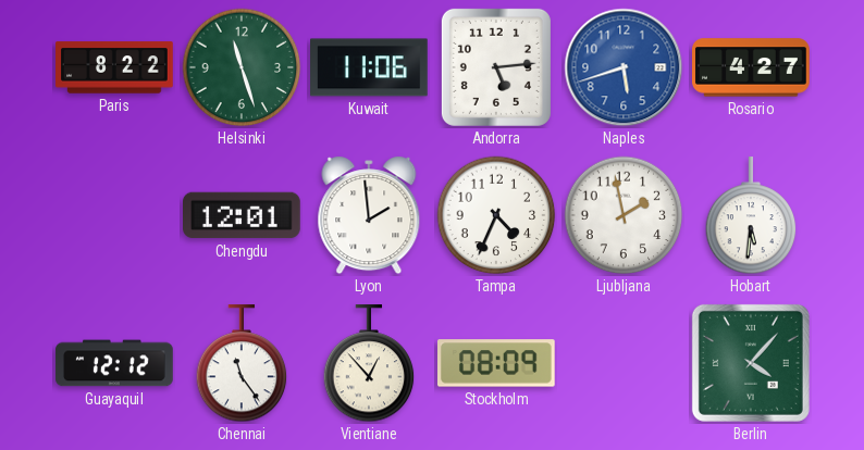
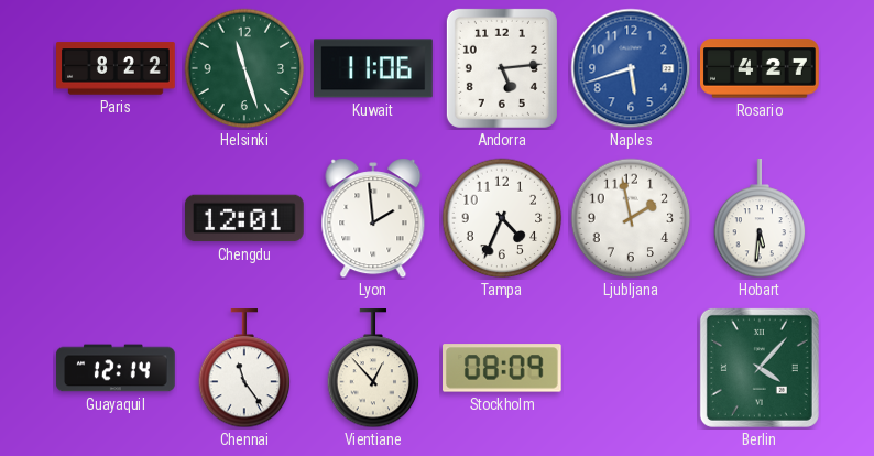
Guayaquil: 12:12 -> 12:14 (116, 368)
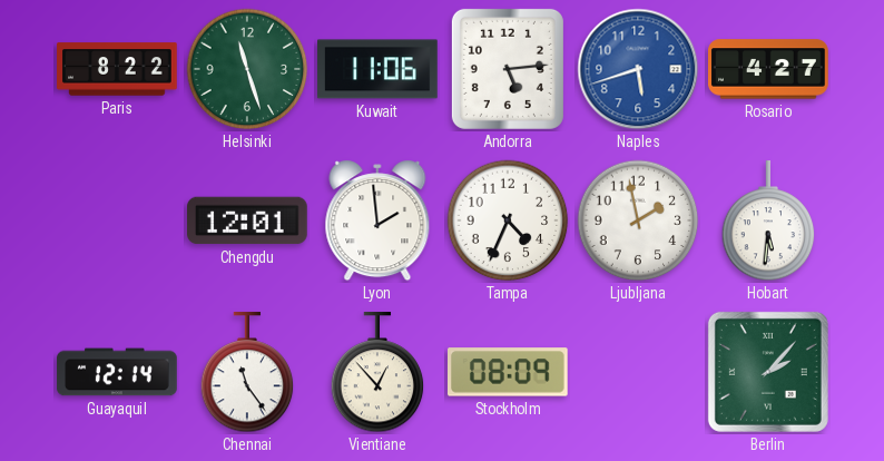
Berlin: 4:07 -> 2:07 (768, 372)
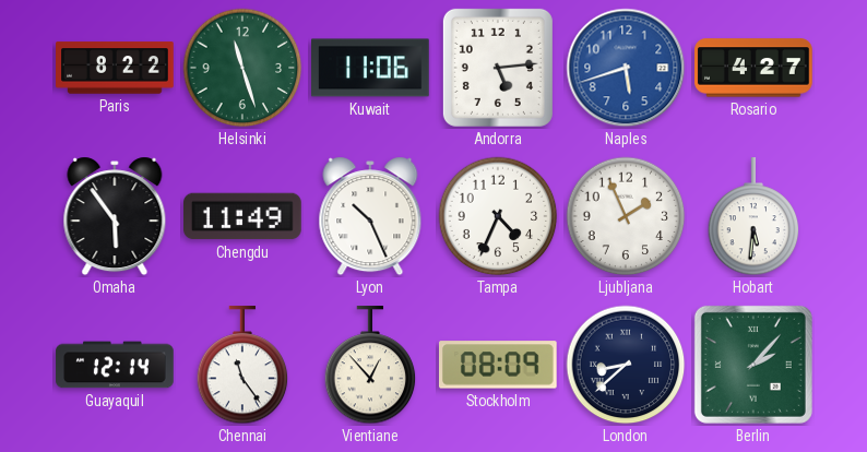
Omaha: none -> 5:54 (115, 216)
Chengdu: 12:01 -> 11:49 (244, 216)
Lyon: 1:59 -> 10:26 (370, 216)
Ljubljana: 1:58 -> 1:56 (626, 216)
London: none -> 8:38 (626, 365)
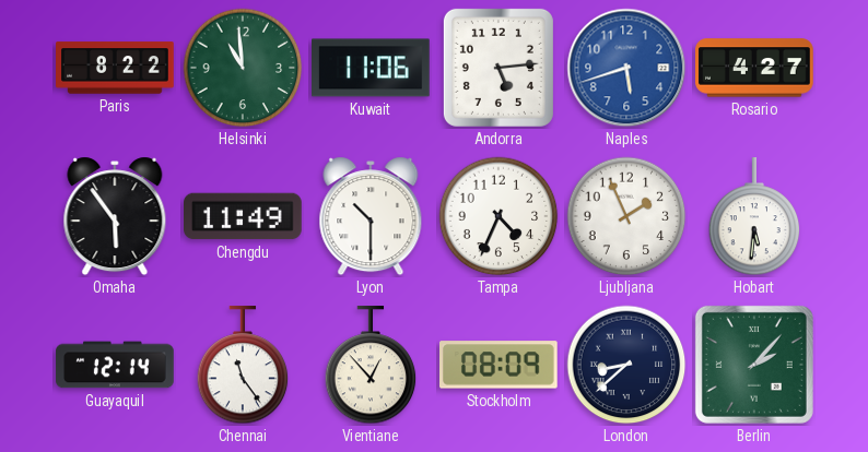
Helsinki: 11:27 -> 10:59 (243, 68)
Lyon: 10:26 -> 10:30 (371, 216)
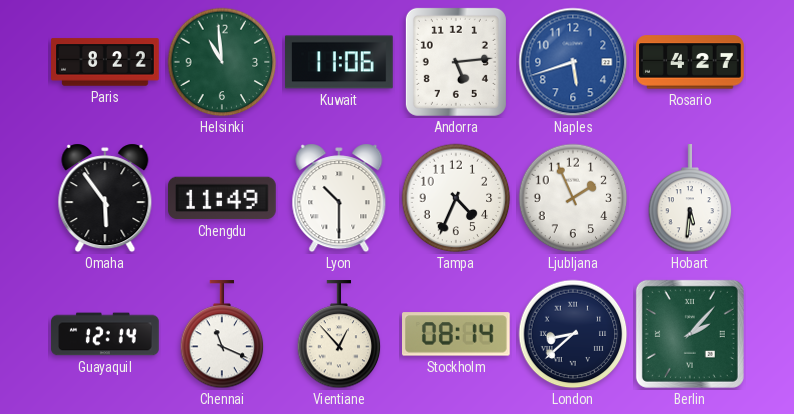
Chennai: 11:24 -> 11:19 (222, 335)
Stockholm: 08:09 -> 08:14 (457, 334)
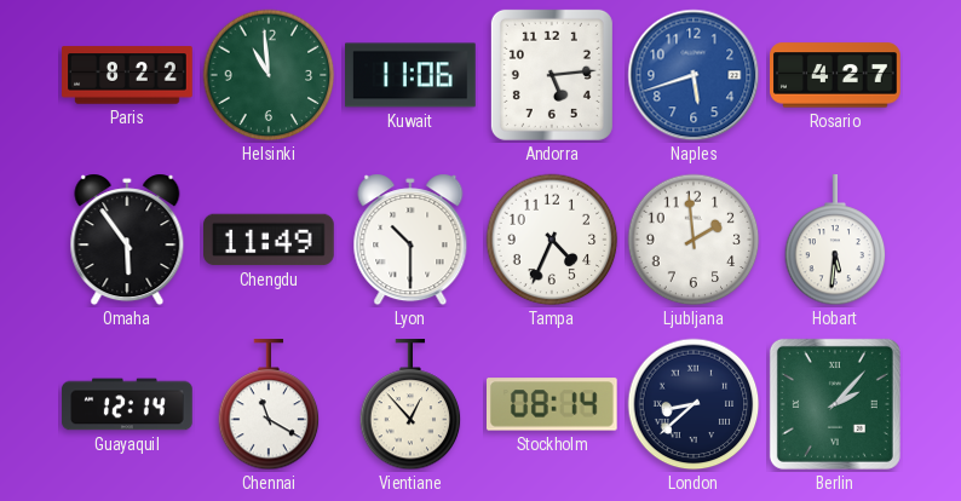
Ljubljana: 1:56 -> 1:59 (694, 240)
Chennai: 11:19 -> 11:20 (269, 405)
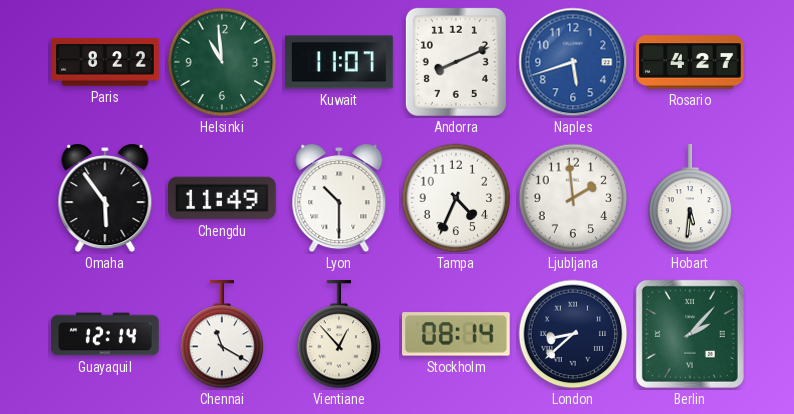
Kuwait: 11:06 -> 11:07 (340, 62)
Andorra: 5:14 -> 8:11 (456, 62)
